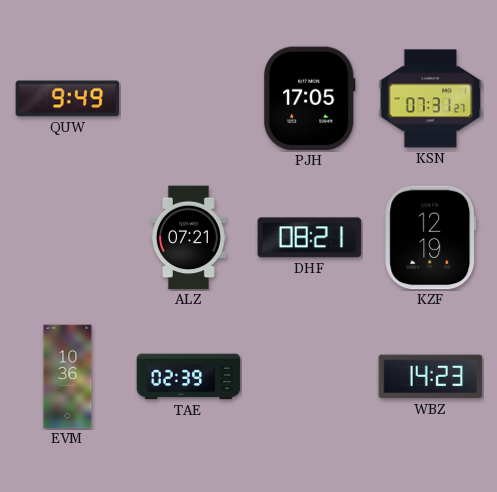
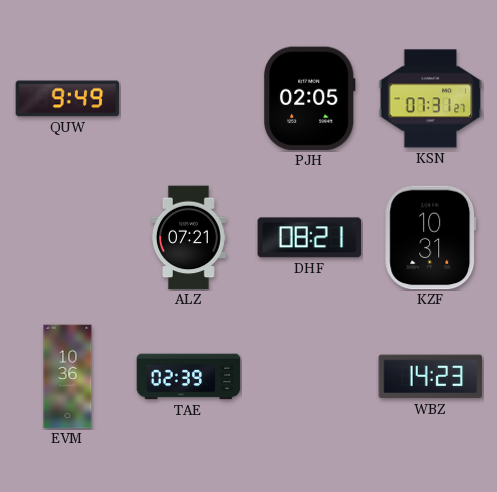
PJH: 17:05 -> 02:05 (309, 99)
KZF: 12:19 -> 10:31 (431, 238)
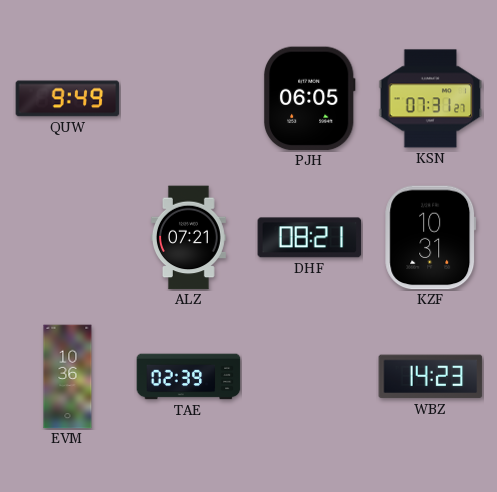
PJH: 02:05 -> 06:05 (309, 99)
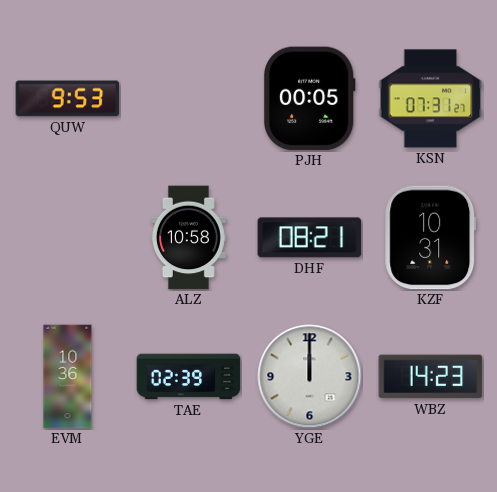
QUW: 9:49 -> 9:53 (68, 99)
PJH: 06:05 -> 00:05 (309, 99)
ALZ: 07:21 -> 10:58 (188, 238)
YGE: none -> 12:00 (310, 377)
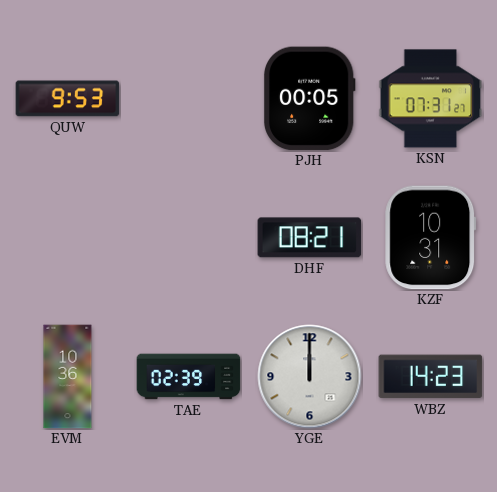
ALZ: 10:58 -> none (188, 238)
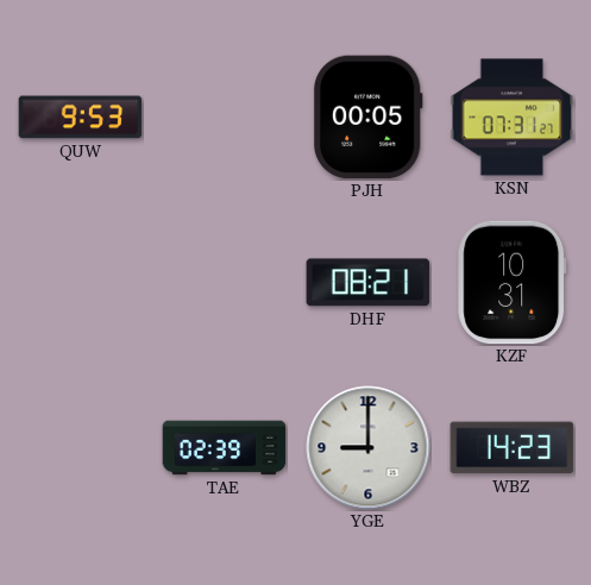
EVM: 10:36 -> none (68, 377)
YGE: 12:00 -> 9:00 (369, 448)
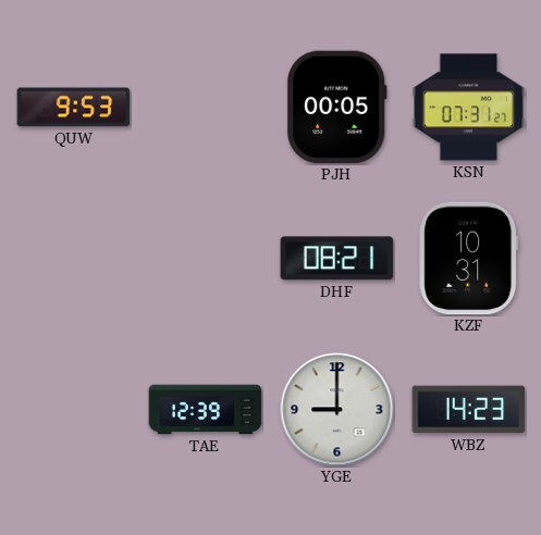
TAE: 02:39 -> 12:39 (206, 410)
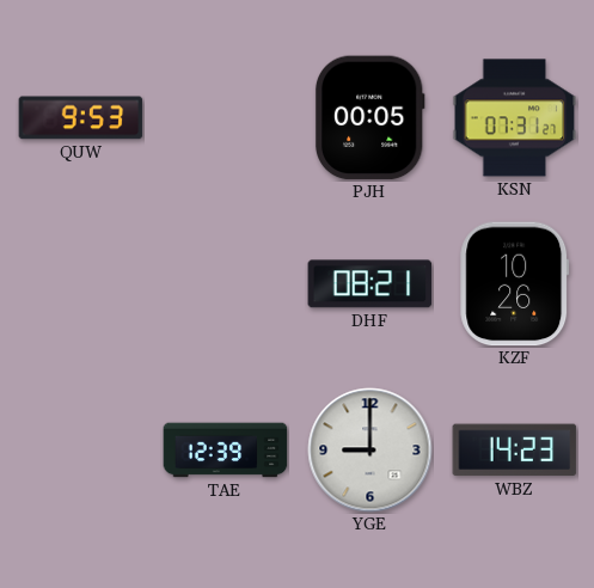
KZF: 10:31 -> 10:26 (515, 284)
